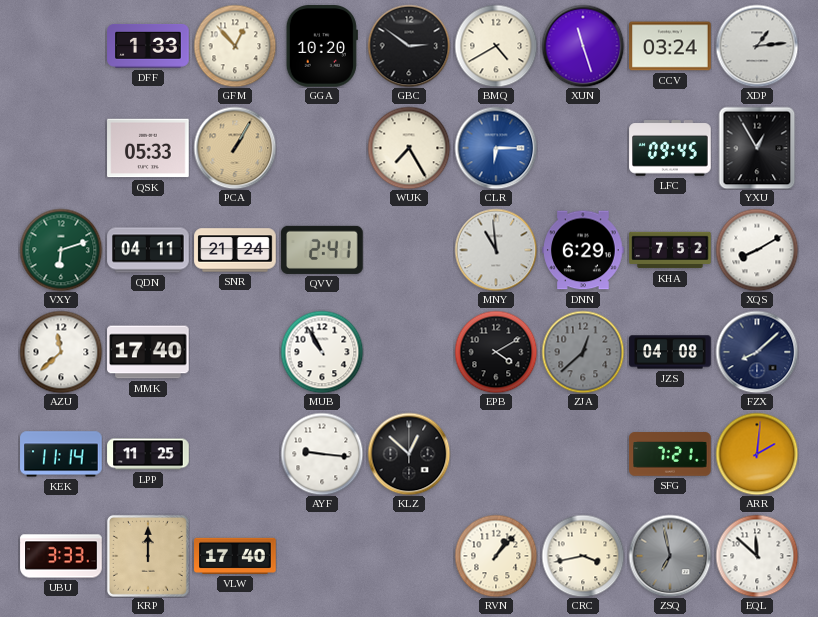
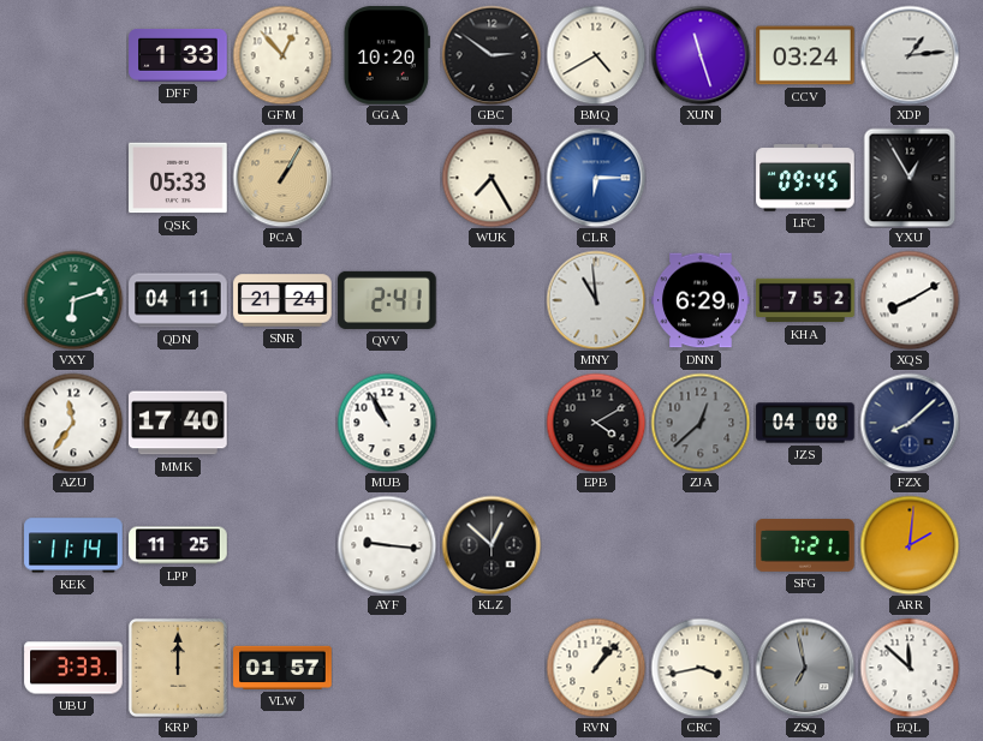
AZU: 11:38 -> 11:36 (73, 423)
VLW: 17:40 -> 01:57 (282, 668)
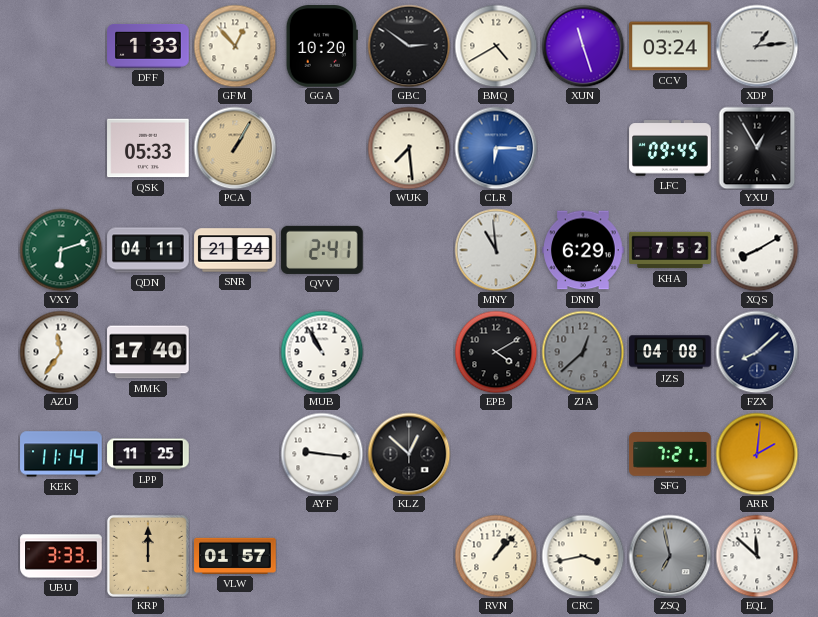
WUK: 7:25 -> 7:29 (409, 148)
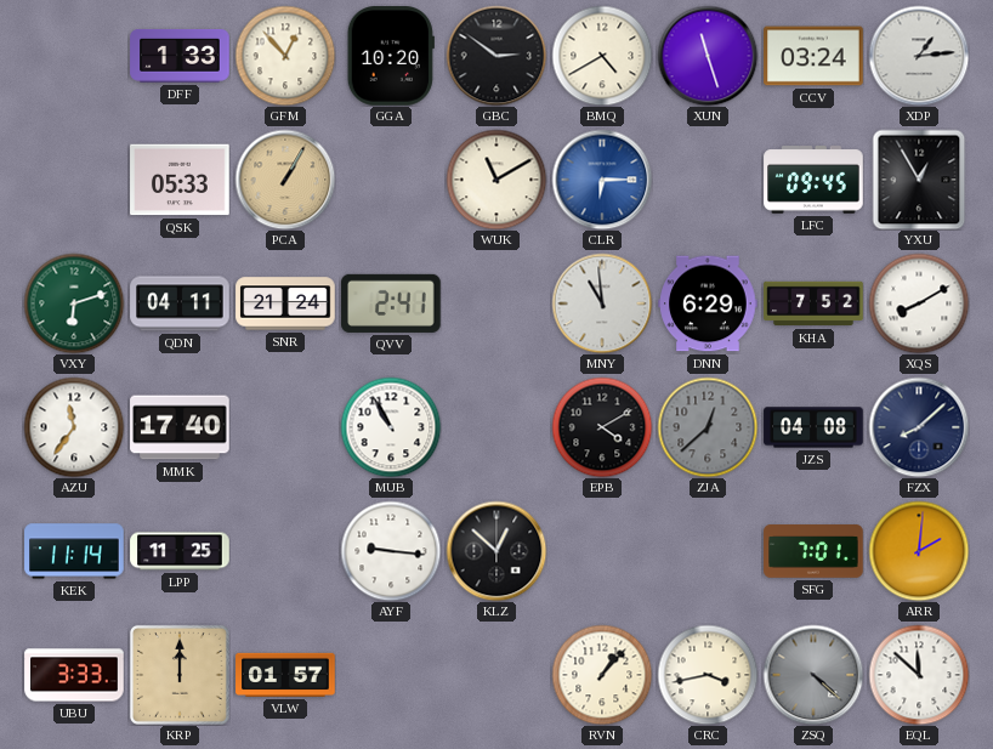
WUK: 7:29 -> 11:10 (496, 180)
SFG: 7:21 -> 7:01 (813, 551)
ZSQ: 6:58 -> 4:22 (813, 675)
